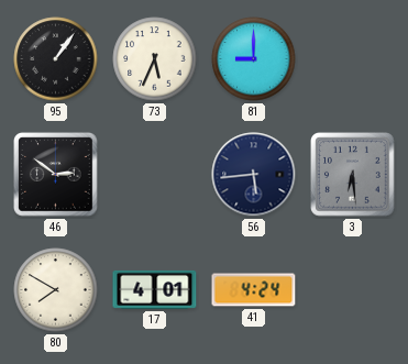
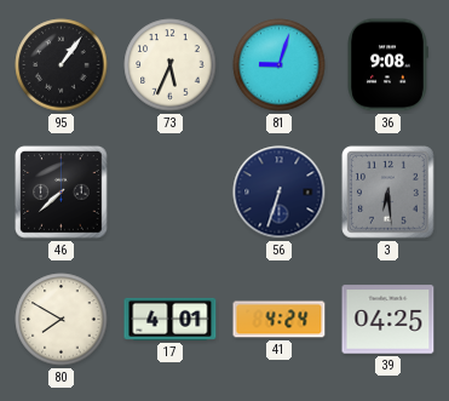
81: 9:00 -> 9:03 (280, 65)
36: none -> 9:08 (387, 65)
46: 2:51 -> 7:38 (62, 193)
56: 5:44 -> 6:33 (280, 193)
39: none -> 04:25 (388, 320)
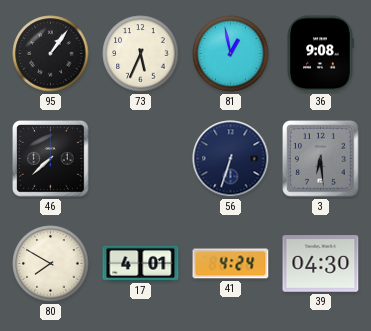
81: 9:03 -> 12:58 (231, 54)
39: 04:25 -> 04:30 (321, 264)
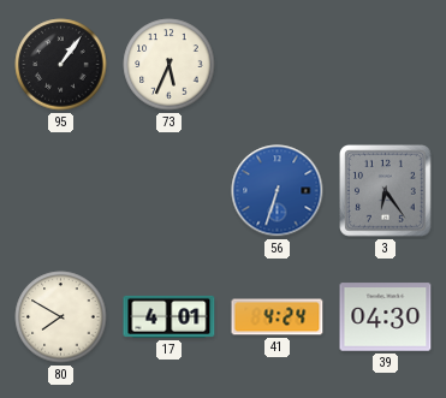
81: 12:58 -> none (231, 54)
36: 9:08 -> none (320, 54)
46: 7:38 -> none (51, 159)
56 dial: navy -> blue (278, 191)
3: 6:29 -> 6:24 (386, 191)
